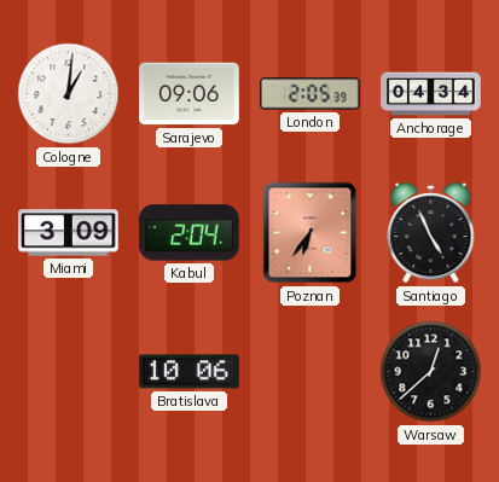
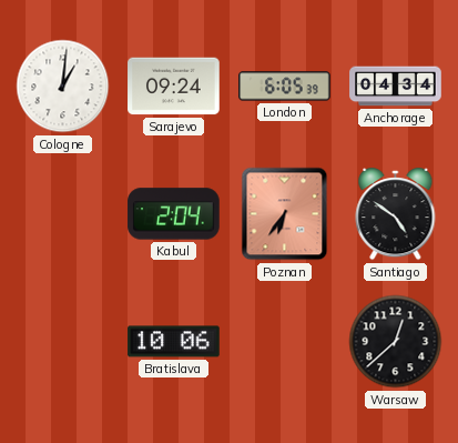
Sarajevo: 09:06 -> 09:24 (174, 87)
London: 2:05 -> 6:05 (285, 87)
Miami: 3:09 -> none (69, 233)
Santiago: 4:56 -> 4:51 (396, 215)
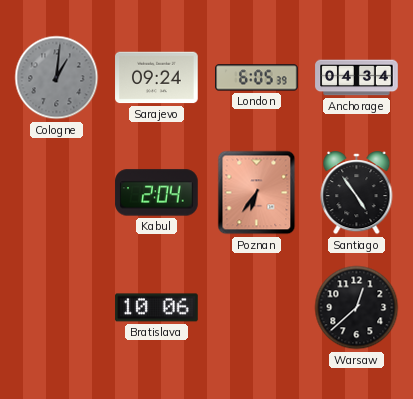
Cologne dial: white -> grey (57, 78)
Santiago: 4:51 -> 4:54 (357, 194)
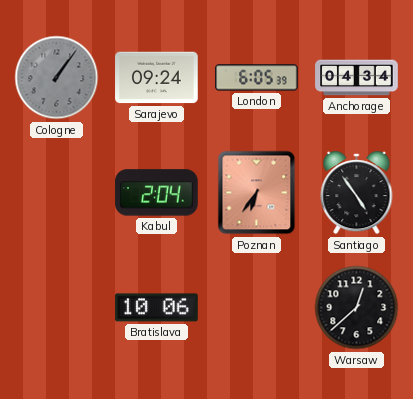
Cologne: 1:01 -> 1:06 (57, 78)
